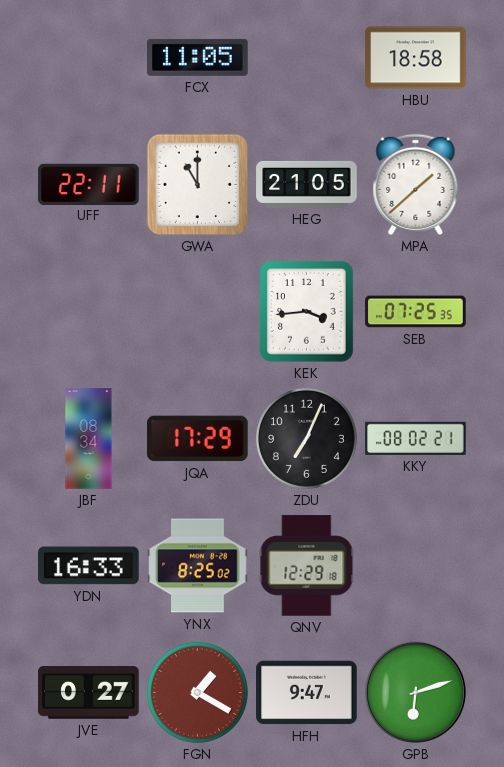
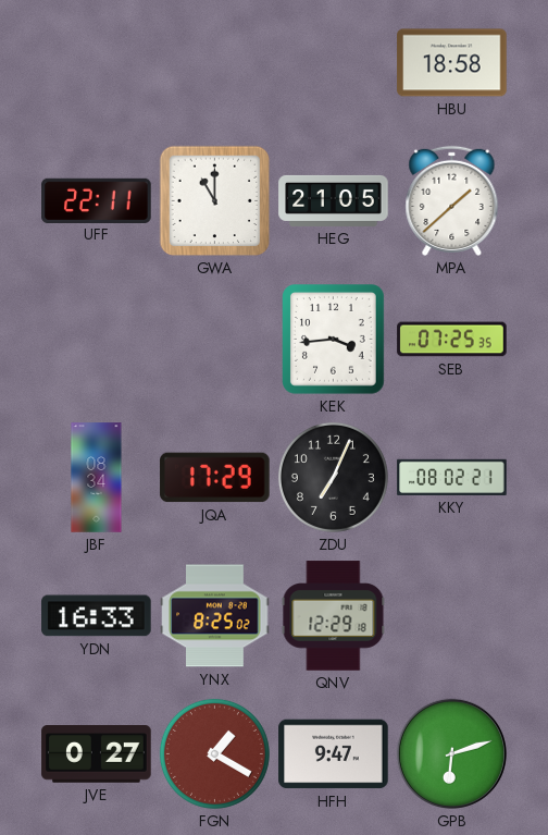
FCX: 11:05 -> none (198, 57)
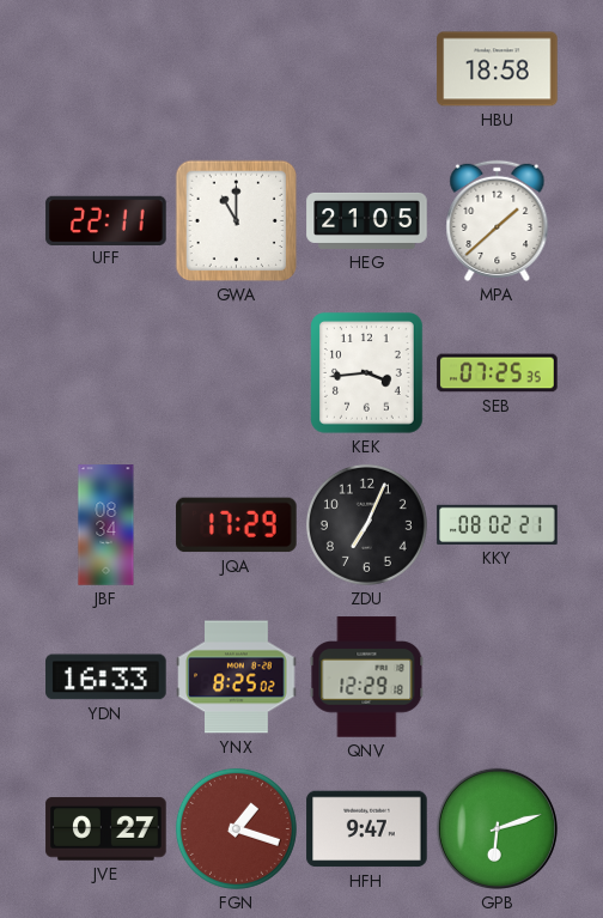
FGN: 1:20 -> 1:18 (236, 828)
